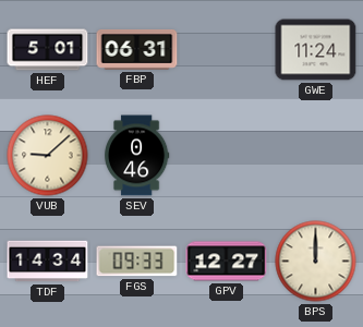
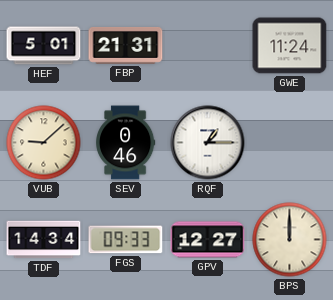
FBP: 06:31 -> 21:31 (126, 46)
RQF: none -> 1:15 (208, 143)
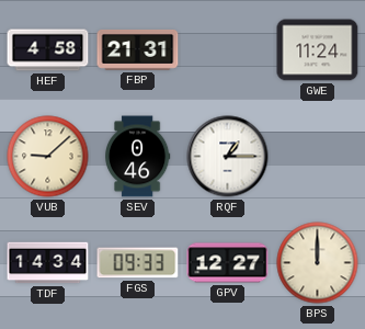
HEF: 5:01 -> 4:58 (48, 50)
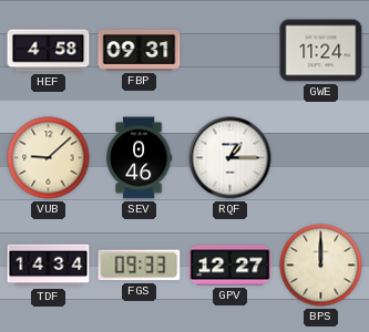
FBP: 21:31 -> 09:31 (140, 51)
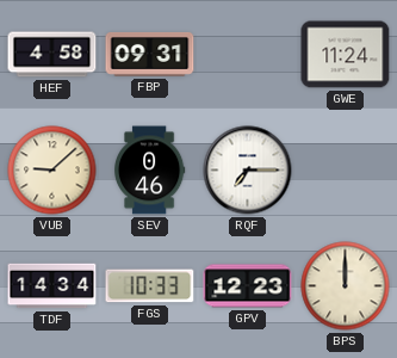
RQF: 1:15 -> 7:15 (248, 171)
FGS: 09:33 -> 10:33 (150, 286)
GPV: 12:27 -> 12:23 (248, 286)
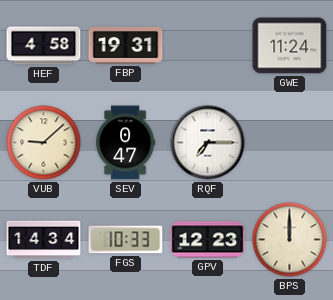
FBP: 09:31 -> 19:31 (126, 46)
SEV: 0:46 -> 0:47 (126, 143)
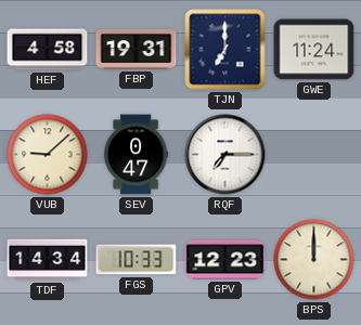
TJN: none -> 7:00 (225, 50)
